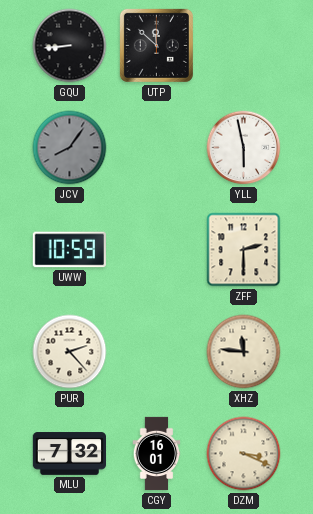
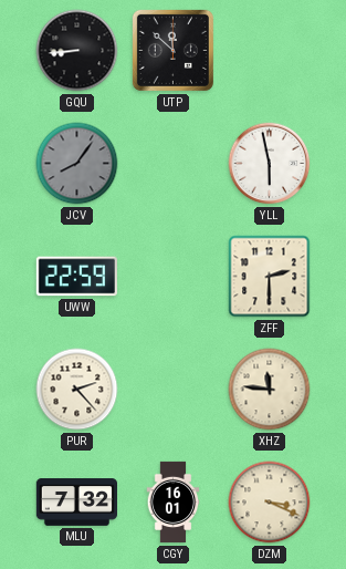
UWW: 10:59 -> 22:59 (76, 277)
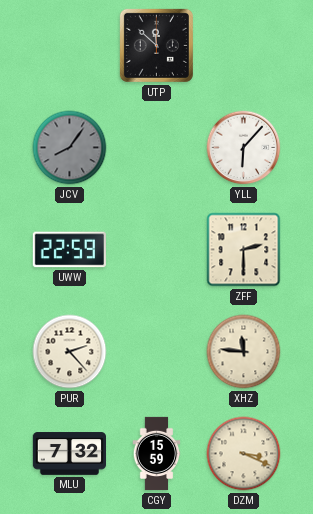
GQU: 8:44 -> none (77, 51)
YLL: 5:58 -> 6:07 (244, 148)
CGY: 16:01 -> 15:59 (157, 454)
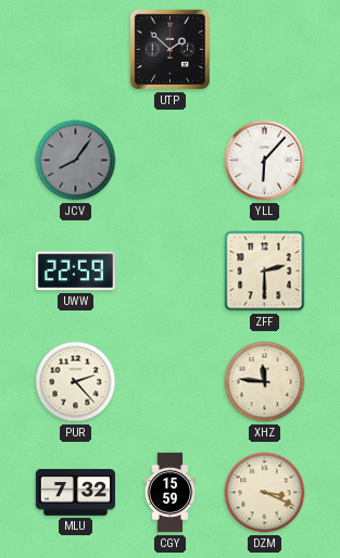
UTP: 11:52 -> 1:52 (169, 49)
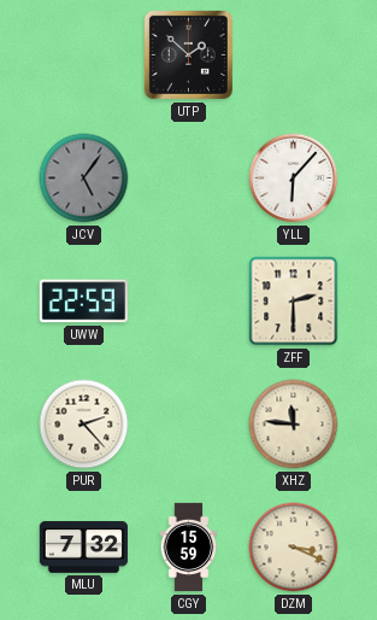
JCV: 8:06 -> 5:06 (84, 179)
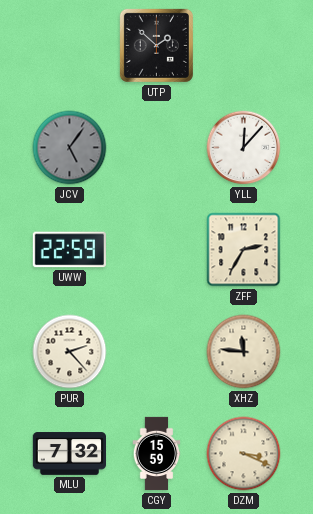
YLL: 6:07 -> 12:07 (244, 148)
ZFF: 2:30 -> 2:35 (244, 250)
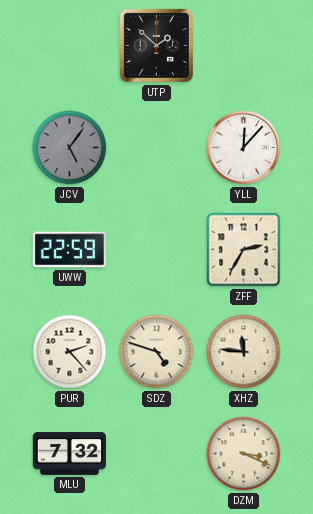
SDZ: none -> 4:48 (157, 352)
CGY: 15:59 -> none (157, 454)
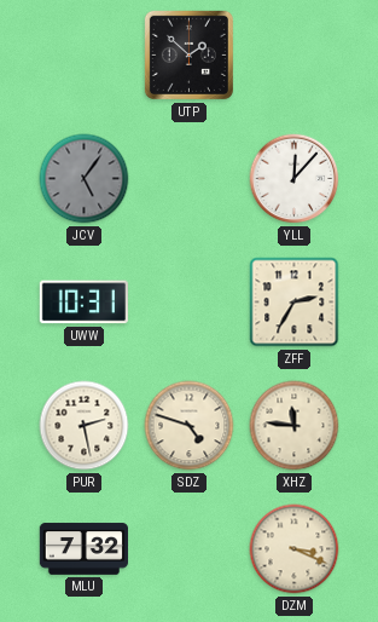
UWW: 22:59 -> 10:31 (83, 303)
PUR: 2:23 -> 2:28 (85, 426)
